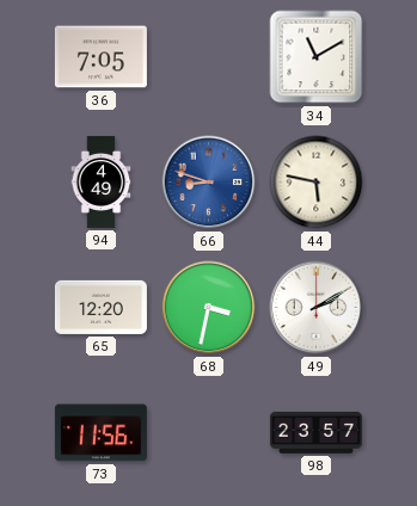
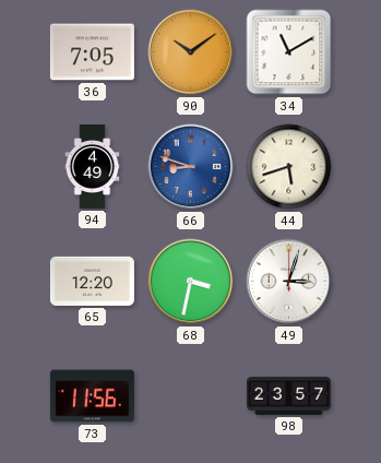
90: none -> 10:09 (191, 52)
44: 5:47 -> 5:42 (289, 167)
49: 2:10 -> 3:03 (289, 282)
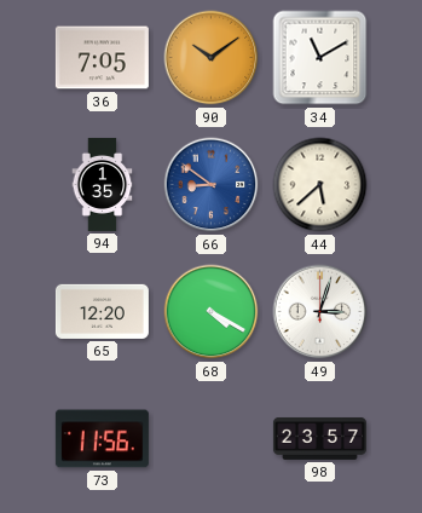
94: 4:49 -> 1:35 (103, 184)
66: 8:48 -> 8:51 (212, 185)
44: 5:42 -> 5:38 (320, 185)
68: 3:32 -> 4:20 (212, 312)
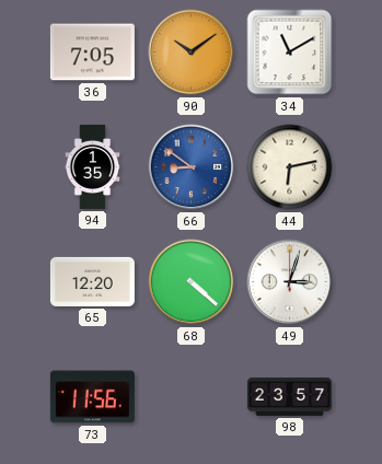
44: 5:38 -> 6:13 (290, 167)
68: 4:20 -> 4:22 (192, 282)
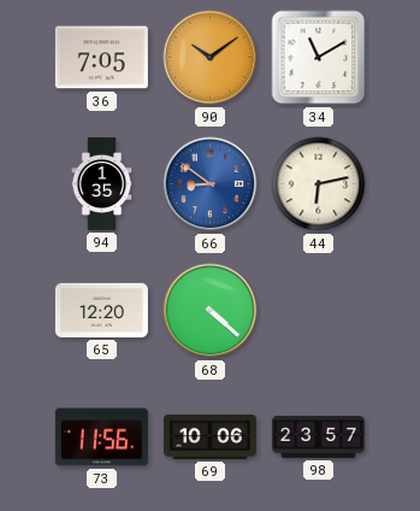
49: 3:03 -> none (290, 282)
69: none -> 10:06 (209, 436)
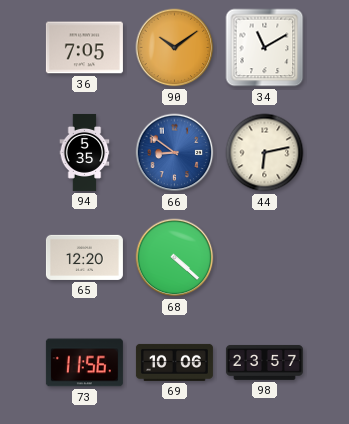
94: 1:35 -> 5:35 (85, 152)
